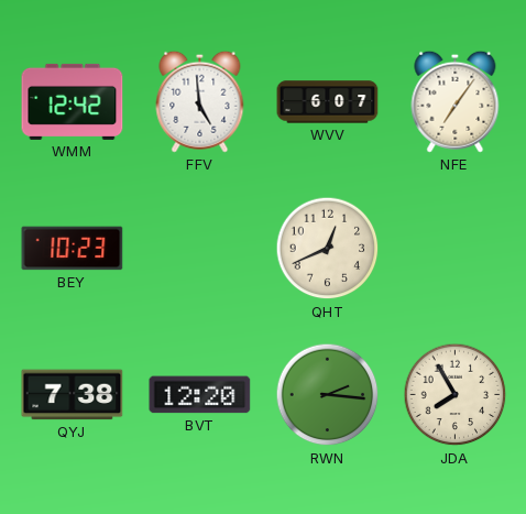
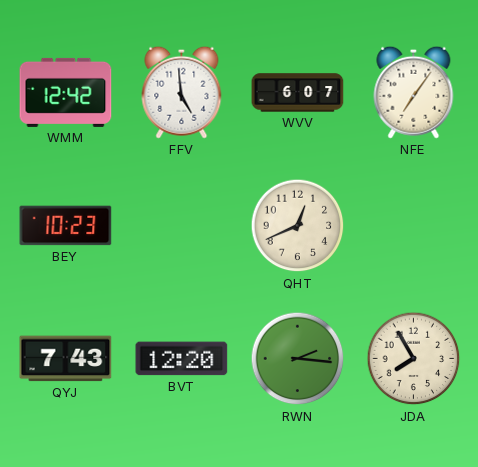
QYJ: 7:38 -> 7:43 (66, 359)
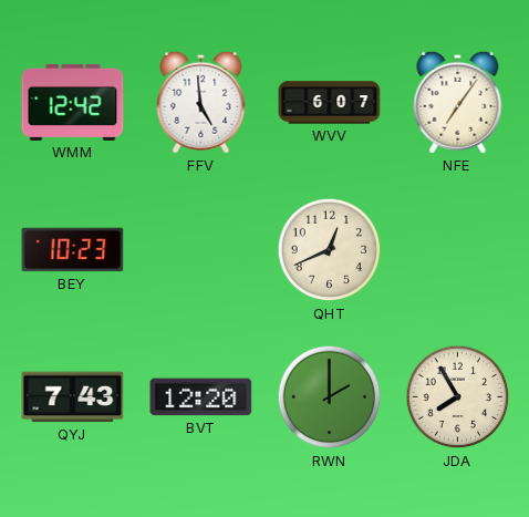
RWN: 2:16 -> 2:00 (330, 397)
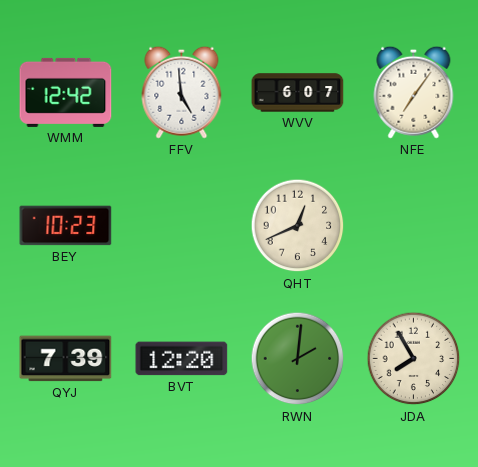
QYJ: 7:43 -> 7:39 (66, 359)
RWN: 2:00 -> 2:01 (298, 359)
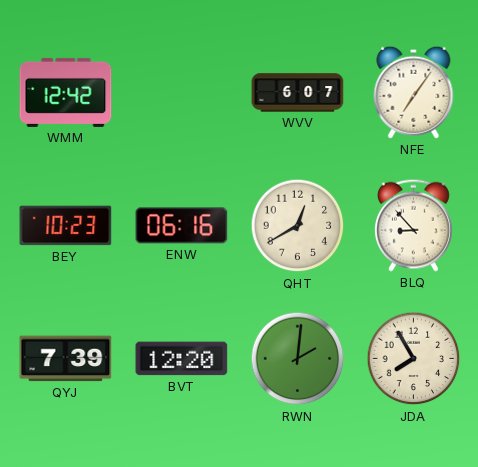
FFV: 4:59 -> none (182, 92)
ENW: none -> 06:16 (182, 226)
QHT: 12:41 -> 12:40 (298, 226)
BLQ: none -> 8:53 (413, 225)
